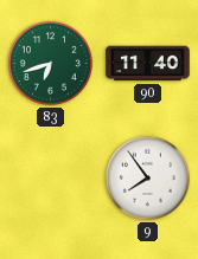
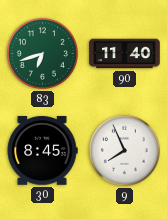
30: none -> 8:45 (42, 151)
9: 7:54 -> 7:56 (124, 150)
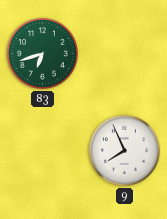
90: 11:40 -> none (125, 54)
30: 8:45 -> none (42, 151)
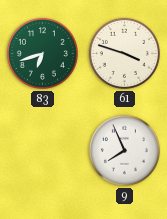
61: none -> 3:48 (124, 53)
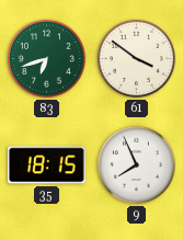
61: 3:48 -> 3:51 (136, 58)
35: none -> 18:15 (47, 165)
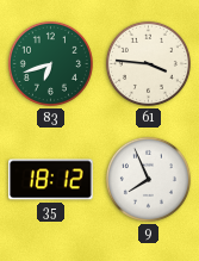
61: 3:51 -> 3:46 (148, 63)
35: 18:15 -> 18:12 (51, 180)
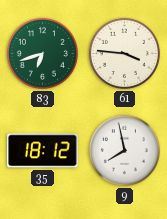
9: 7:56 -> 7:58 (124, 150)
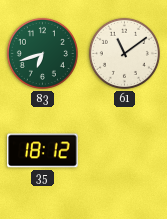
61: 3:46 -> 11:09 (124, 53)
9: 7:58 -> none (124, 150)
